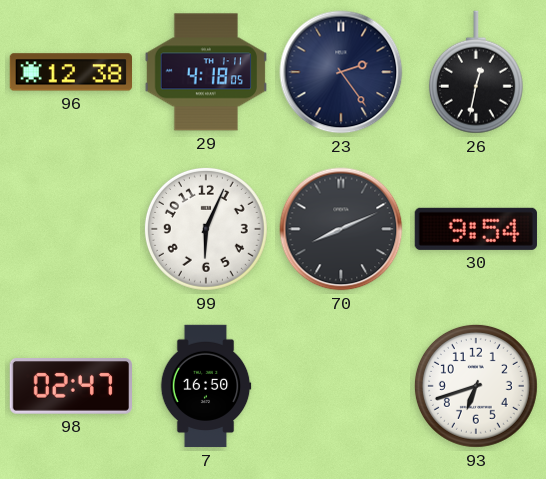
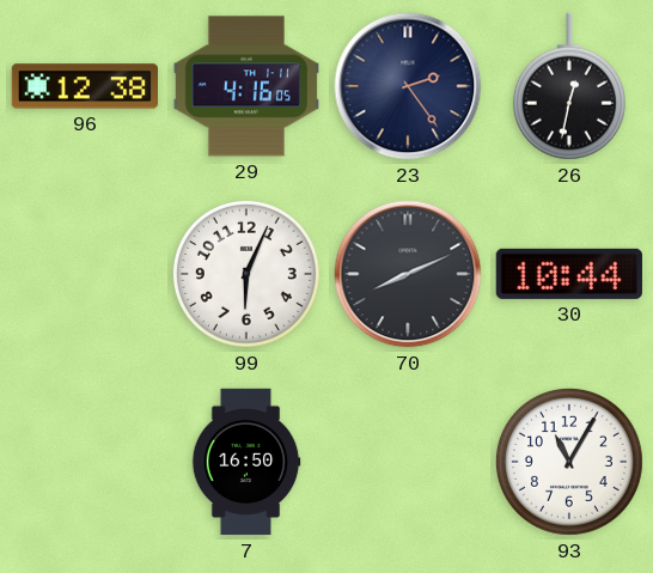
29: 4:18 -> 4:16 (245, 86)
30: 9:54 -> 10:44 (569, 274)
98: 02:47 -> none (70, 386)
93: 6:42 -> 11:05 (569, 462)
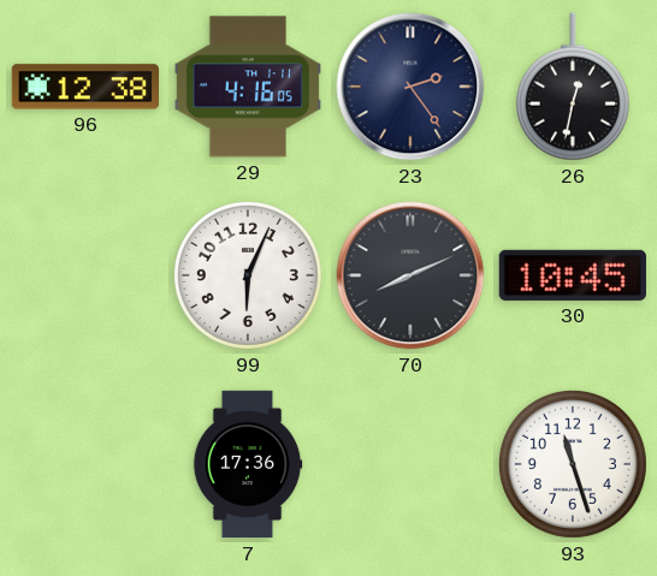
30: 10:44 -> 10:45 (573, 275)
7: 16:50 -> 17:36 (248, 464)
93: 11:05 -> 11:27 (573, 464)
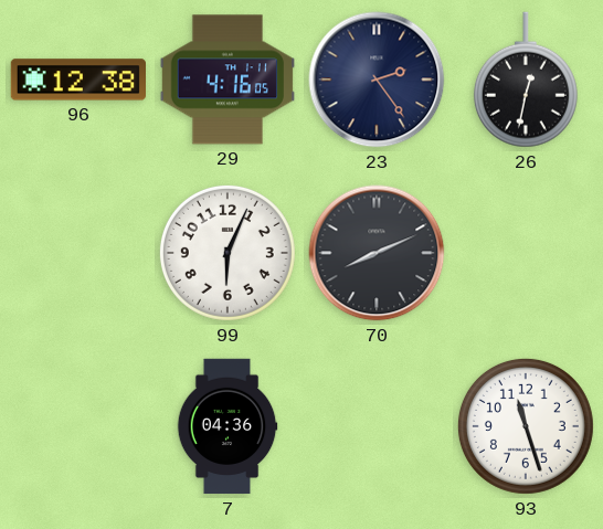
30: 10:45 -> none (573, 275)
7: 17:36 -> 04:36 (228, 426)
